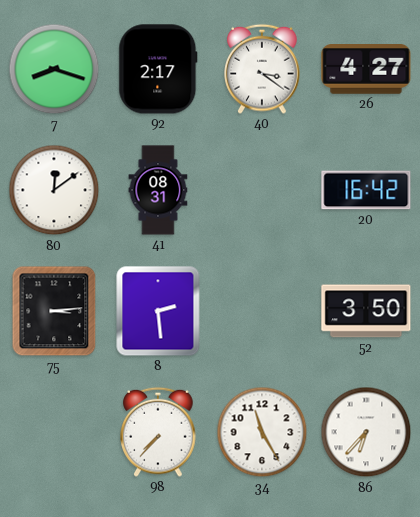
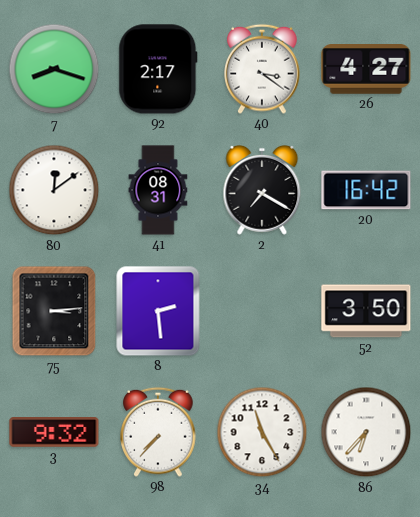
2: none -> 7:20 (262, 190)
3: none -> 9:32 (54, 433)
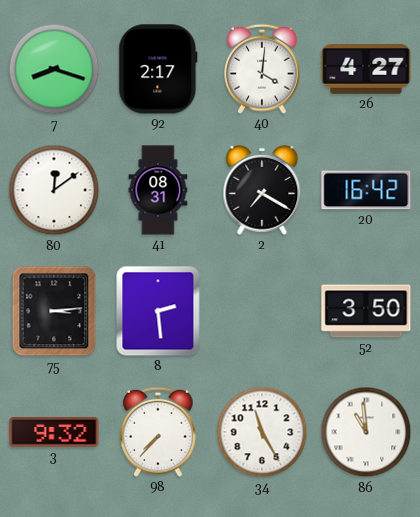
40: 3:21 -> 4:01 (262, 69)
86: 6:37 -> 10:59 (366, 432)
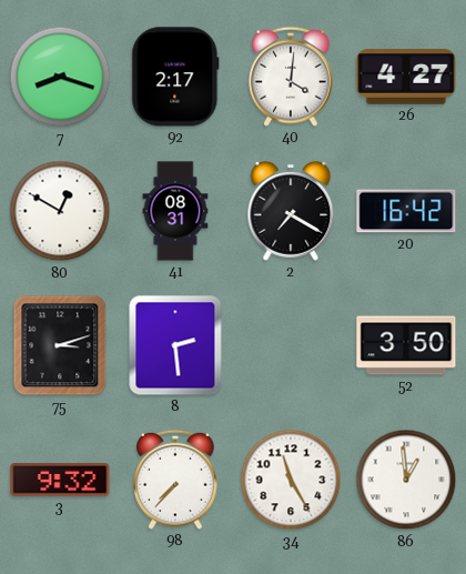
80: 12:09 -> 12:50 (60, 211)
75: 3:14 -> 3:12 (60, 345)
86: 10:59 -> 12:59 (406, 480)
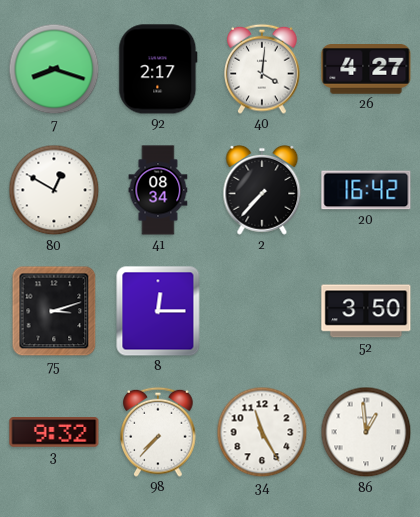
41: 08:31 -> 08:34 (158, 190)
2: 7:20 -> 7:37 (262, 190)
8: 2:29 -> 12:15 (158, 311)
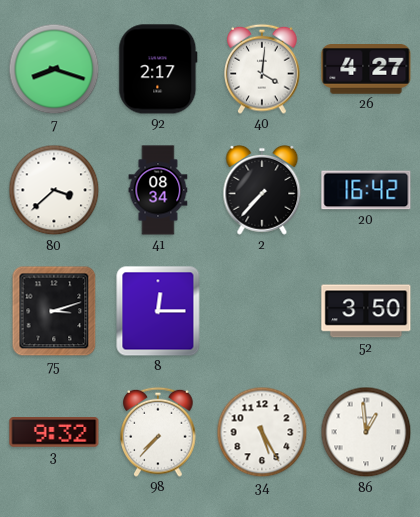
80: 12:50 -> 3:38 (54, 190)
34: 11:25 -> 5:25 (262, 432)
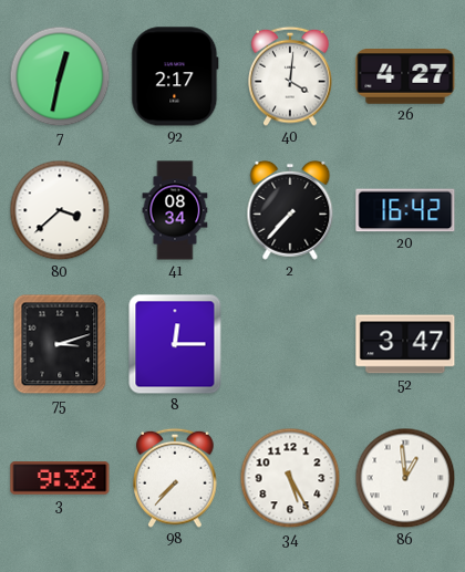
7: 8:18 -> 12:32 (60, 76)
52: 3:50 -> 3:47 (405, 344)
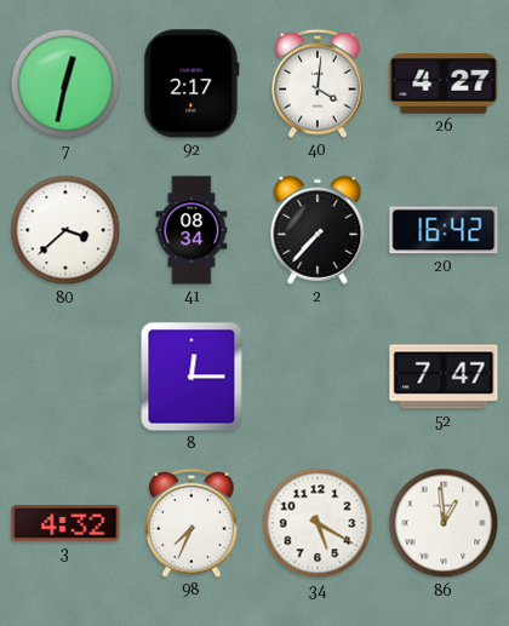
75: 3:12 -> none (60, 344)
52: 3:47 -> 7:47 (444, 377)
3: 9:32 -> 4:32 (65, 524)
98: 7:37 -> 7:34 (191, 523)
34: 5:25 -> 5:20 (318, 523)
